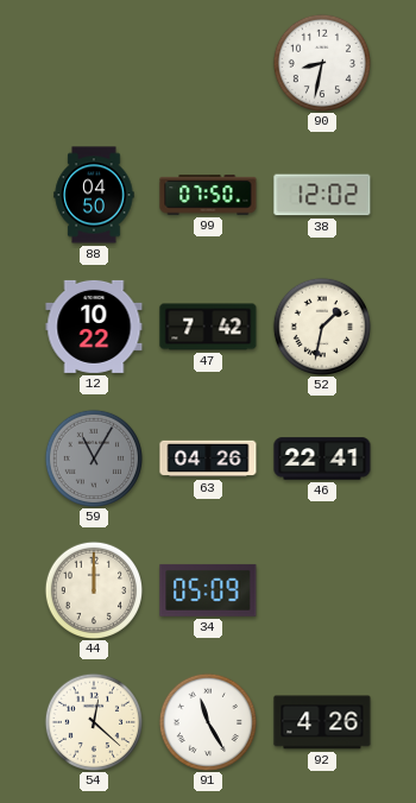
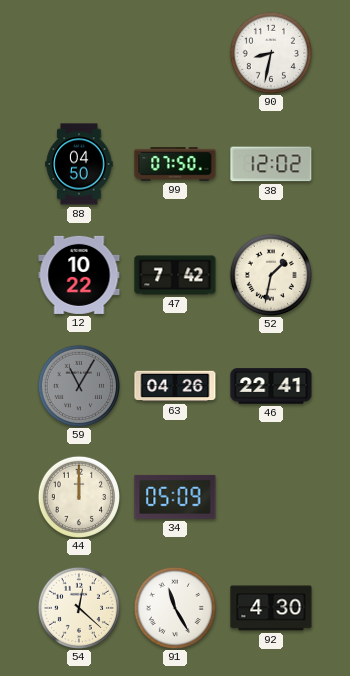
92: 4:26 -> 4:30 (271, 608)
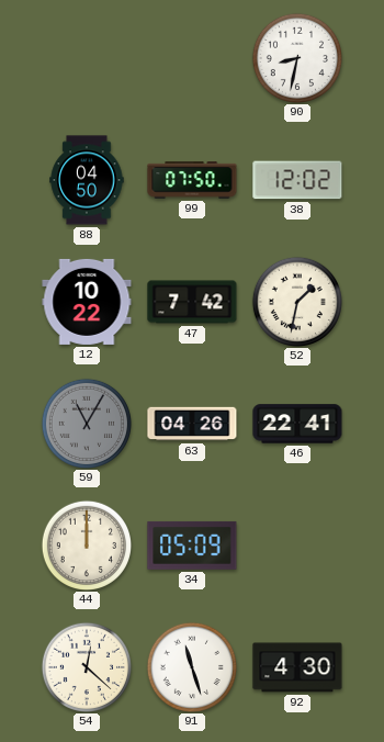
91: 11:25 -> 11:27 (191, 666)
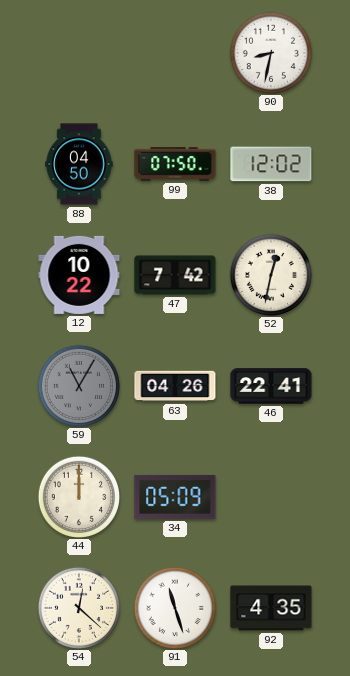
52: 1:32 -> 12:32 (270, 274)
92: 4:30 -> 4:35 (271, 608)
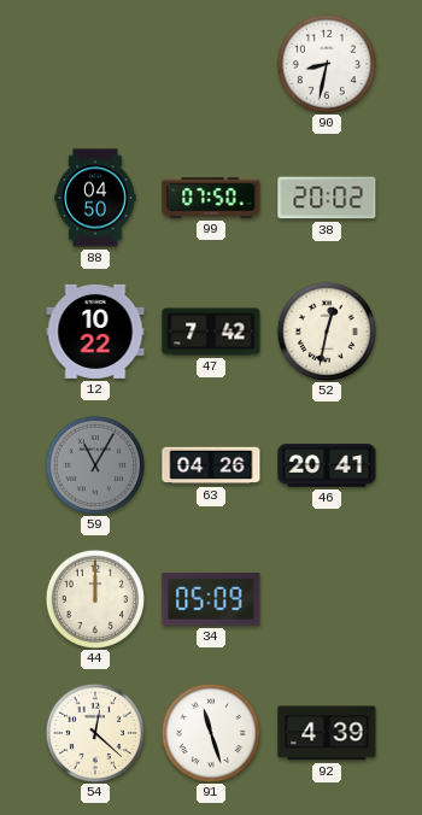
38: 12:02 -> 20:02 (327, 198)
46: 22:41 -> 20:41 (327, 465)
92: 4:35 -> 4:39 (327, 733)
